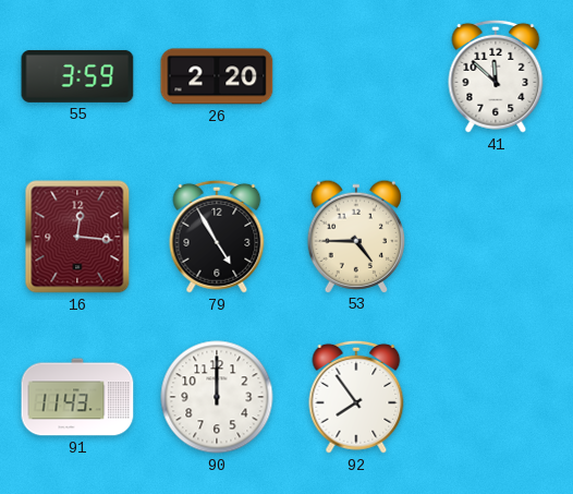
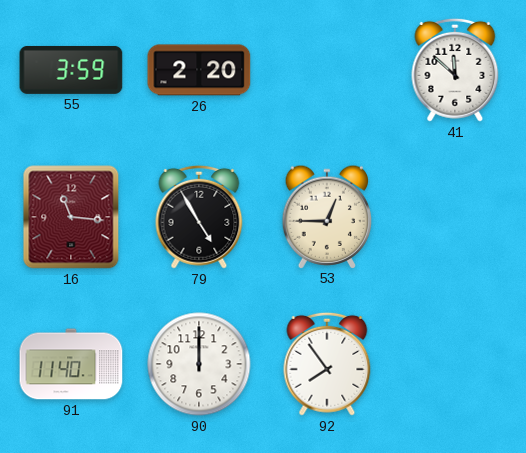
16: 12:16 -> 11:16 (71, 217)
53: 4:45 -> 12:45 (327, 216)
91: 11:43 -> 11:40 (71, 364)
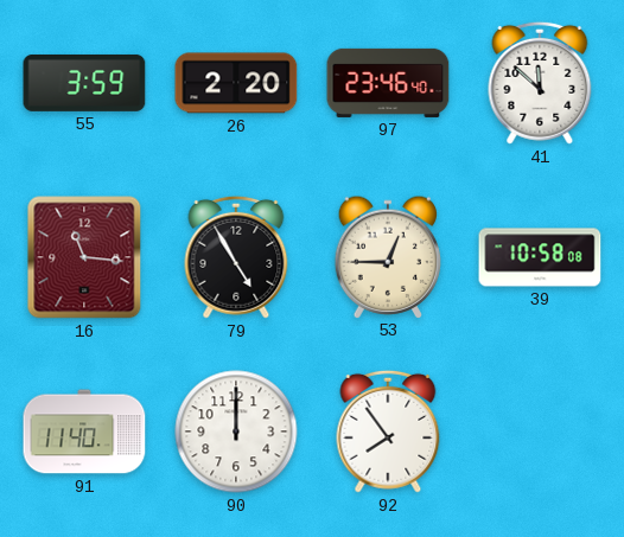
97: none -> 23:46 (388, 83)
39: none -> 10:58 (540, 257)
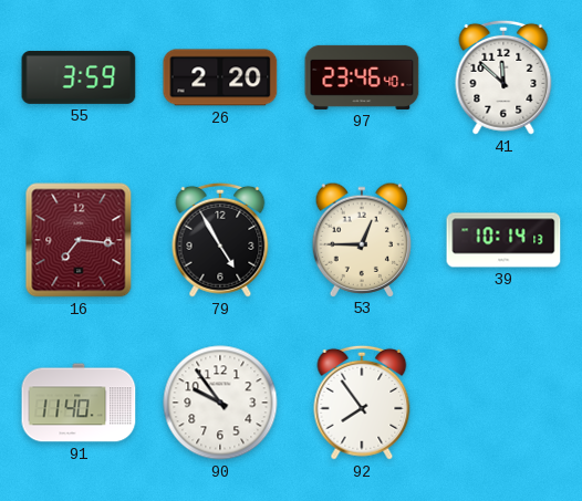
16: 11:16 -> 7:16 (79, 240)
39: 10:58 -> 10:14 (503, 240)
90: 12:00 -> 9:54 (220, 403)
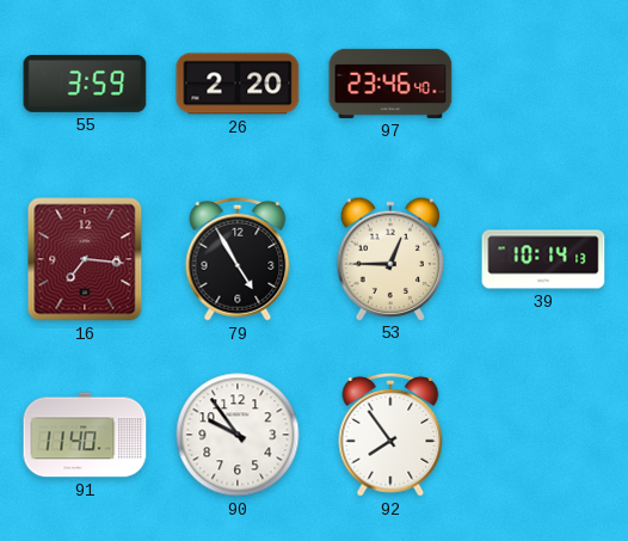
41: 11:52 -> none (503, 77)
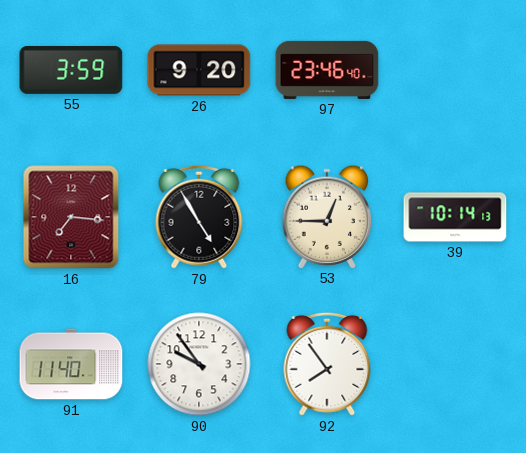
26: 2:20 -> 9:20 (199, 70)
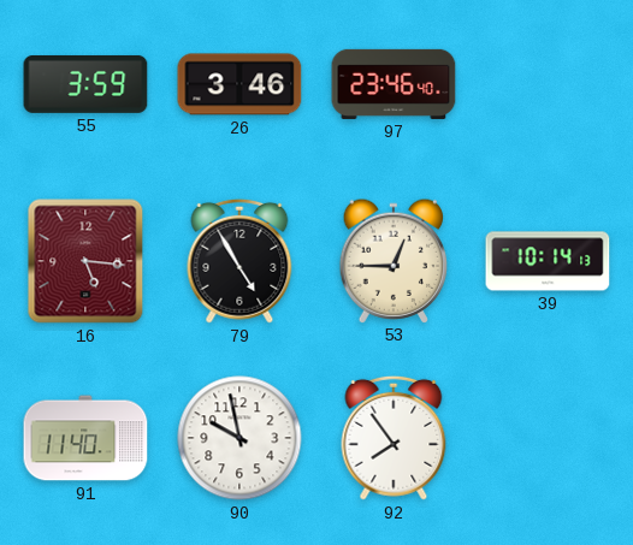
26: 9:20 -> 3:46 (239, 84)
16: 7:16 -> 5:16 (85, 261)
90: 9:54 -> 9:58 (239, 438)
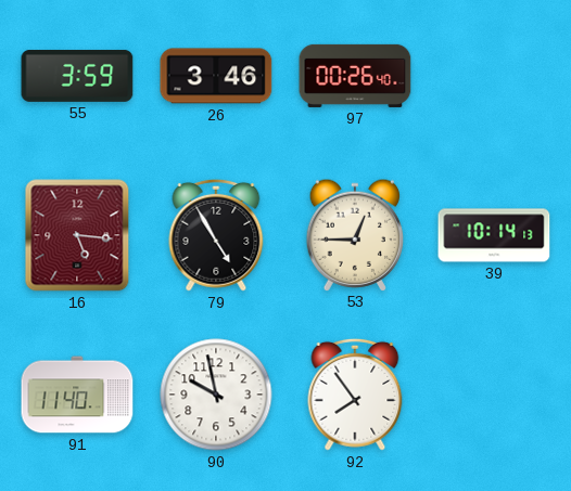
97: 23:46 -> 00:26 (355, 76)
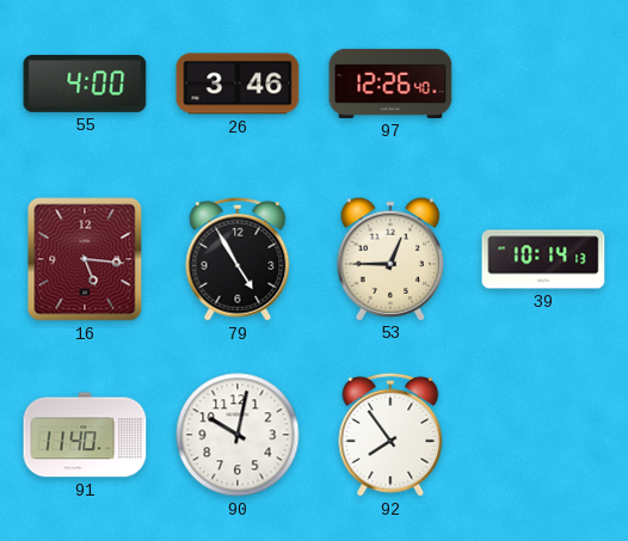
55: 3:59 -> 4:00 (85, 84)
97: 00:26 -> 12:26 (390, 84)
90: 9:58 -> 10:02 (238, 435)
